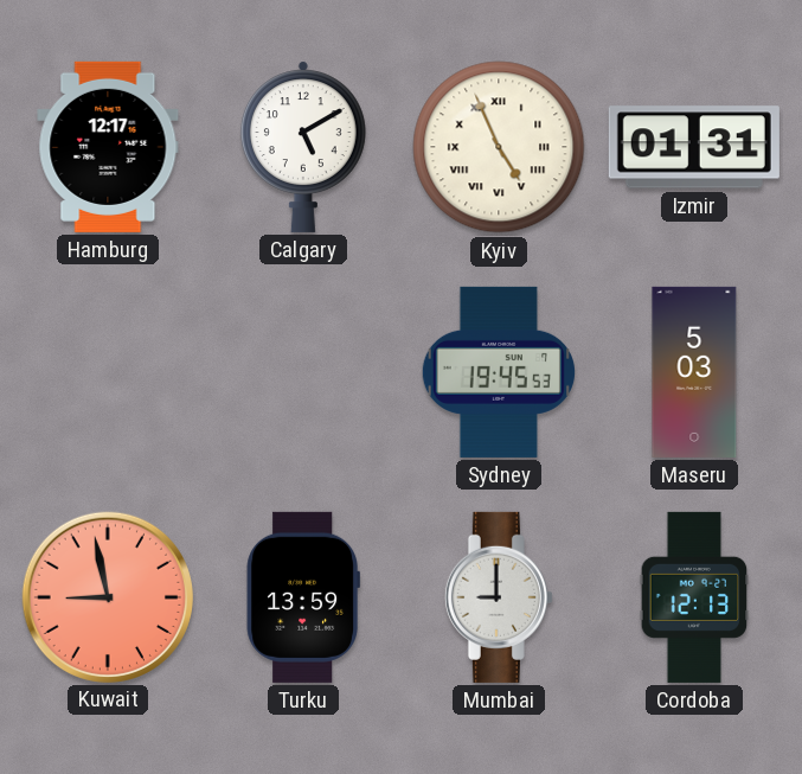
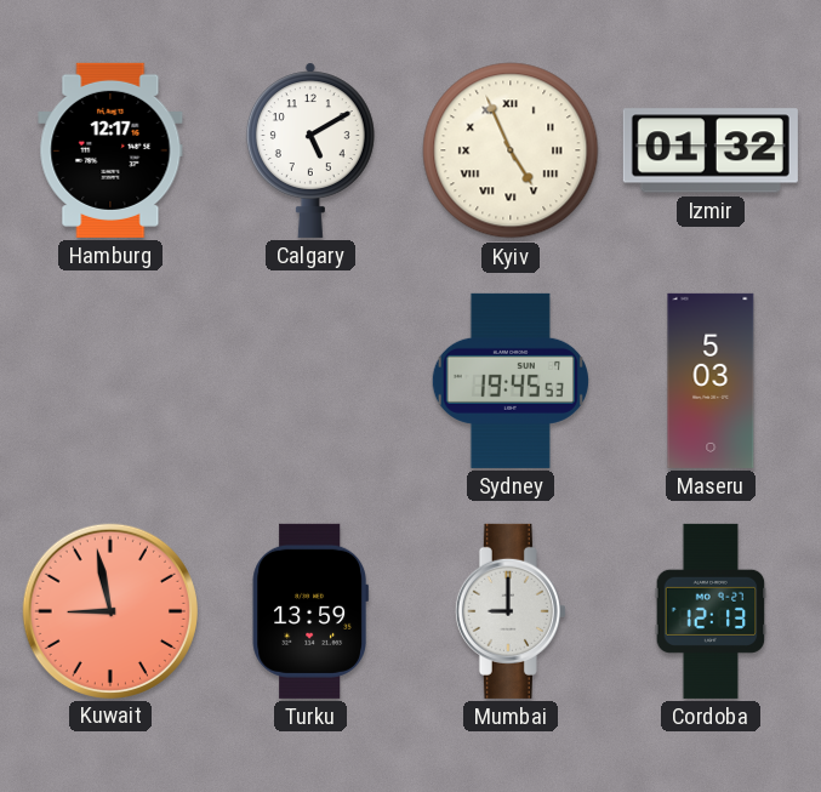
Izmir: 01:31 -> 01:32 (711, 150)
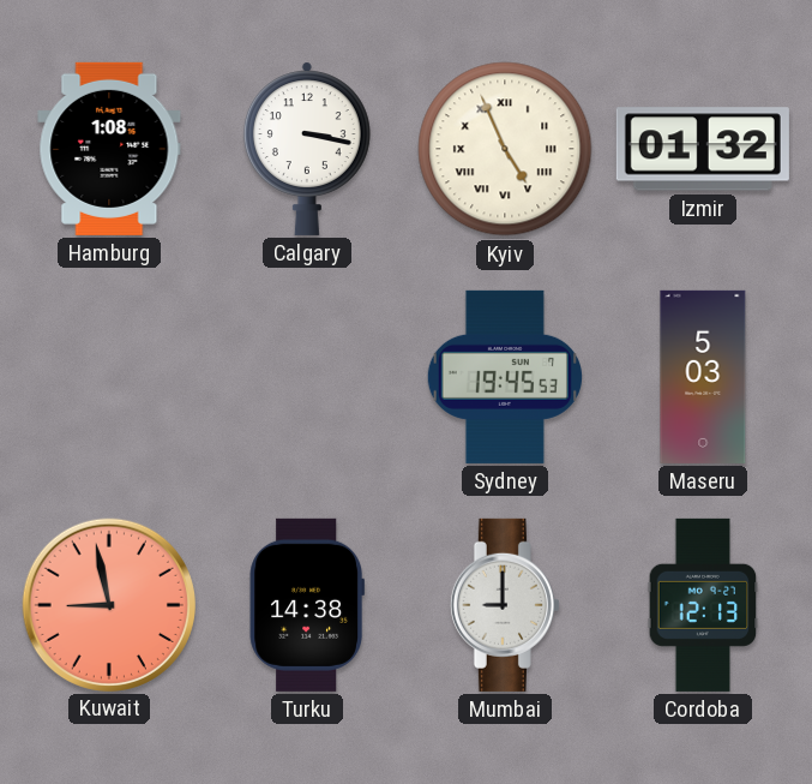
Hamburg: 12:17 -> 1:08 (109, 149)
Calgary: 5:10 -> 3:17 (307, 149)
Turku: 13:59 -> 14:38 (307, 605)
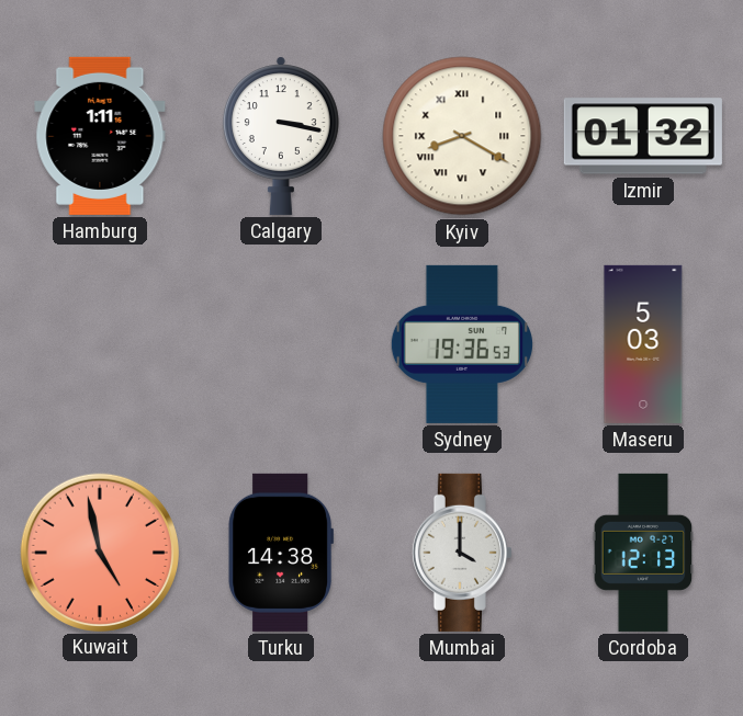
Hamburg: 1:08 -> 1:11 (100, 136)
Kyiv: 4:56 -> 8:20 (462, 136)
Sydney: 19:45 -> 19:36 (462, 344)
Kuwait: 8:58 -> 4:58 (99, 552)
Mumbai: 9:00 -> 4:00 (462, 553)
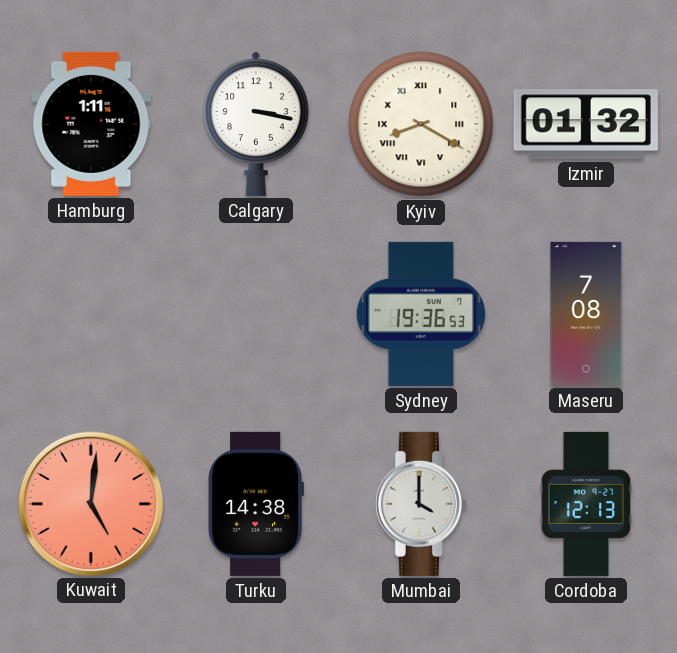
Maseru: 5:03 -> 7:08 (586, 314)
Kuwait: 4:58 -> 5:01 (90, 503)
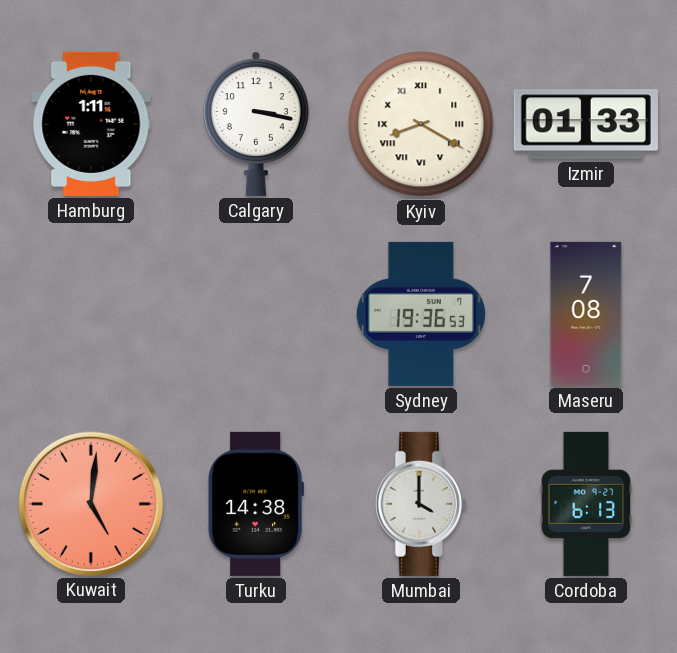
Izmir: 01:32 -> 01:33 (586, 124)
Cordoba: 12:13 -> 6:13 (586, 504)
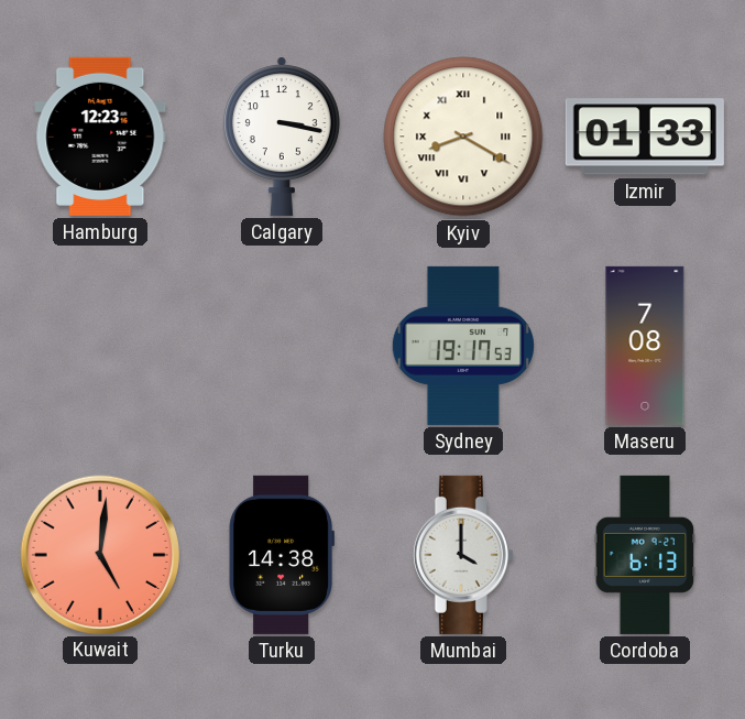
Hamburg: 1:11 -> 12:23 (100, 137)
Sydney: 19:36 -> 19:17 (463, 346)
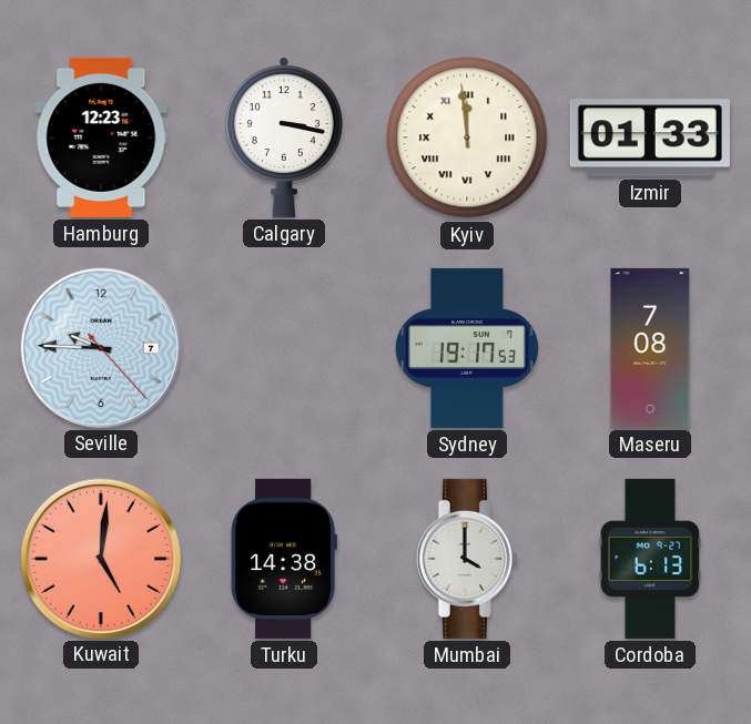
Kyiv: 8:20 -> 11:59 (467, 137)
Seville: none -> 9:45 (100, 347)
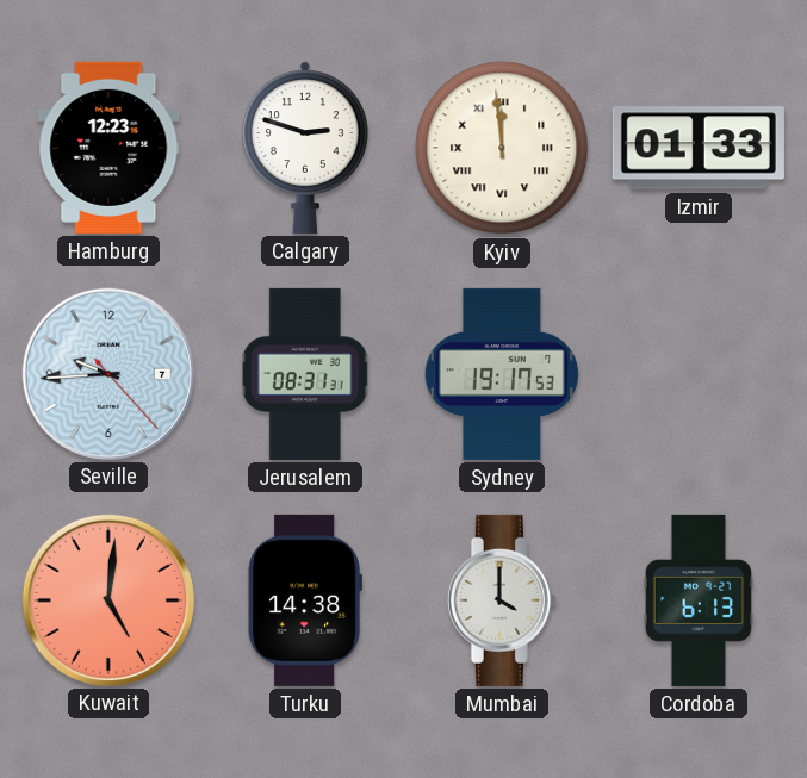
Calgary: 3:17 -> 2:48 (305, 148)
Seville: 9:45 -> 9:44 (107, 373)
Jerusalem: none -> 08:31 (305, 374)
Maseru: 7:08 -> none (650, 348)
